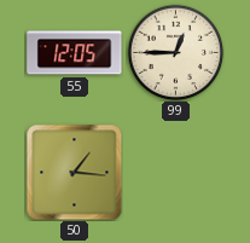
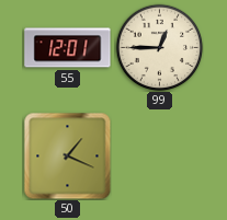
55: 12:05 -> 12:01 (68, 48)
50: 1:16 -> 1:19 (67, 155)
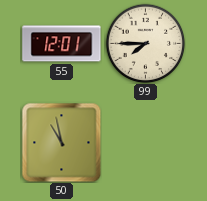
99: 12:45 -> 7:45 (145, 43)
50: 1:19 -> 10:58 (61, 142)
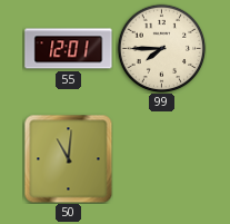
50: 10:58 -> 11:01 (68, 158)
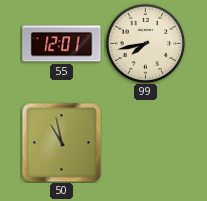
99: 7:45 -> 7:43 (145, 43)
50: 11:01 -> 10:58 (61, 142)
